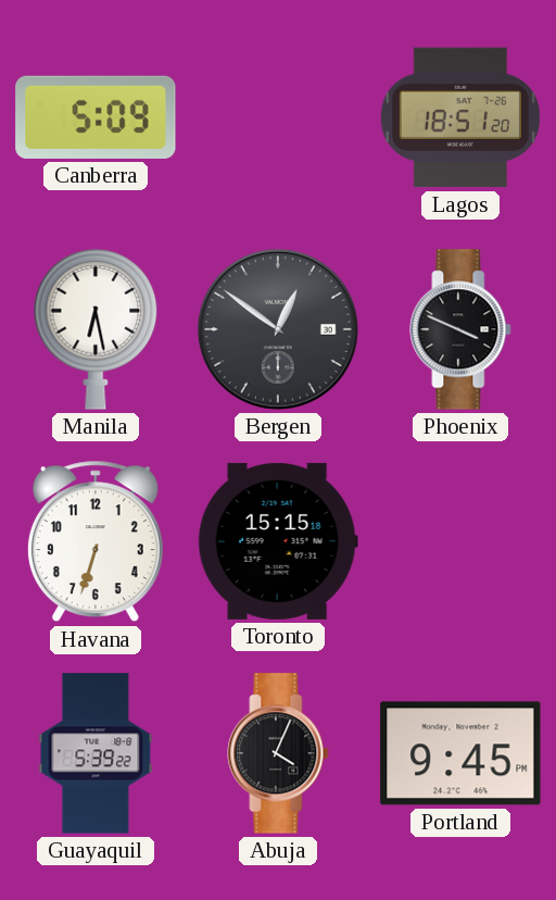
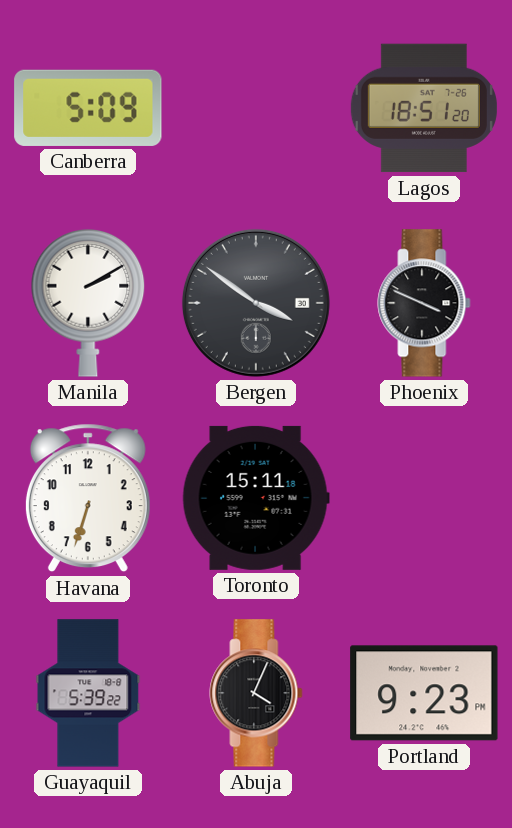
Manila: 6:28 -> 2:10 (88, 303)
Bergen: 12:51 -> 3:51 (256, 303)
Toronto: 15:15 -> 15:11 (256, 498)
Portland: 9:45 -> 9:23 (424, 693)
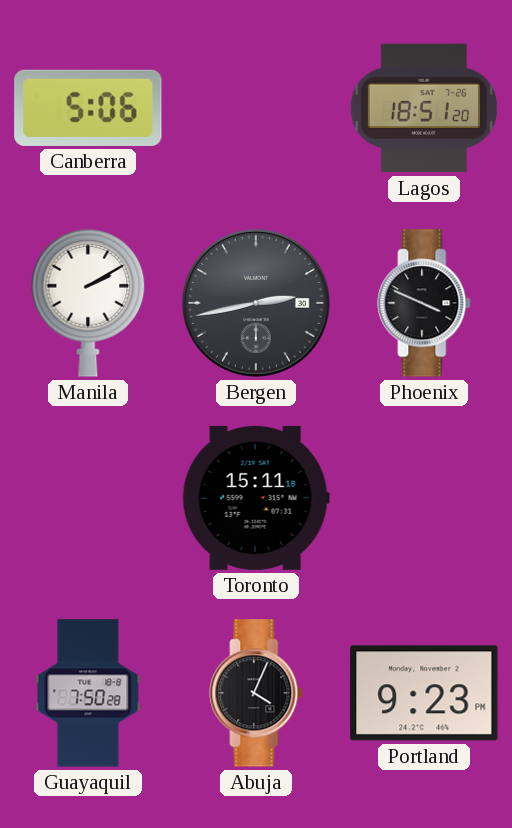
Canberra: 5:09 -> 5:06 (88, 108)
Bergen: 3:51 -> 2:43 (256, 303)
Havana: 6:33 -> none (88, 498)
Guayaquil: 5:39 -> 7:50 (88, 693)
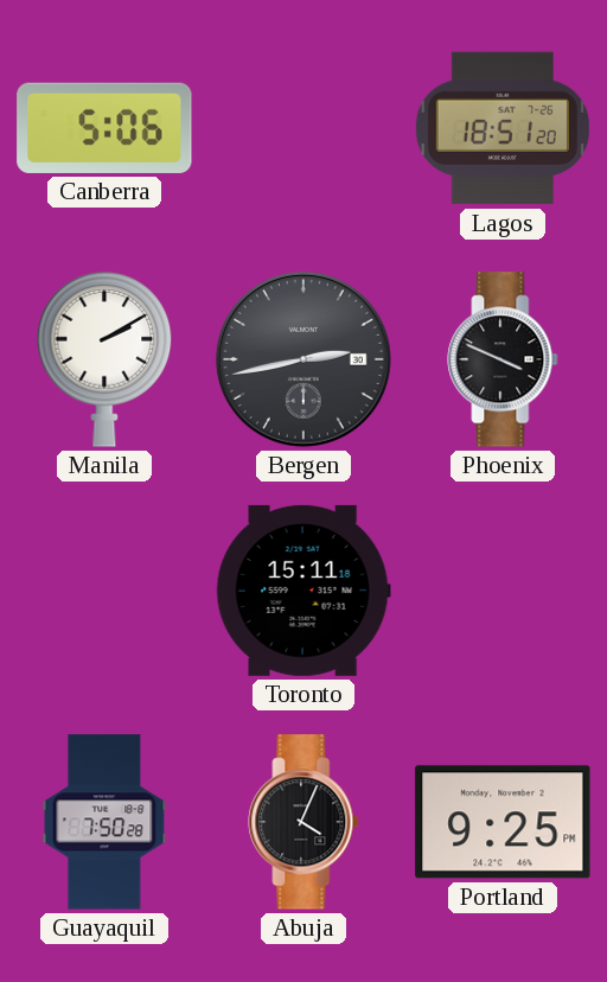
Portland: 9:23 -> 9:25 (503, 822)
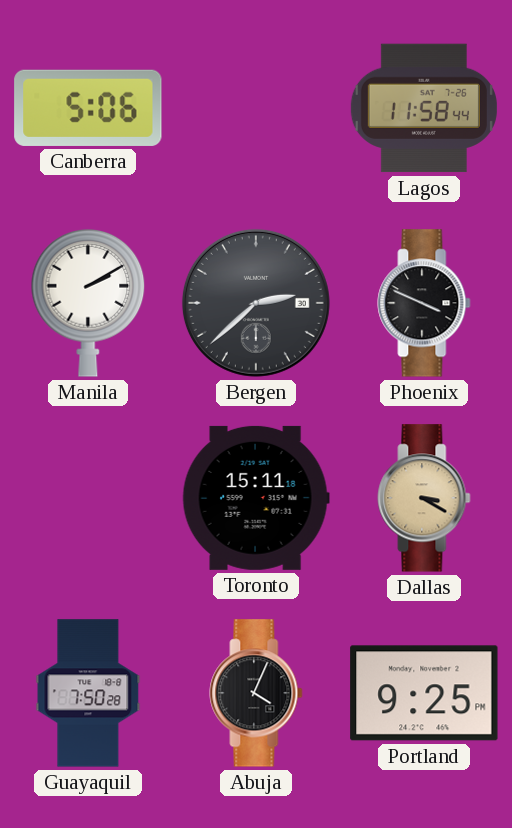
Lagos: 18:51 -> 11:58 (424, 108)
Bergen: 2:43 -> 2:38 (256, 303)
Dallas: none -> 3:20 (424, 498)
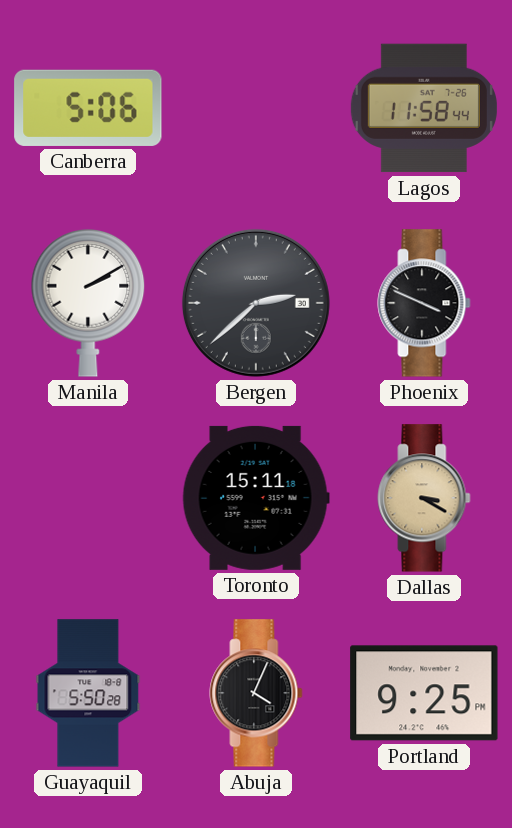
Guayaquil: 7:50 -> 5:50 (88, 693)
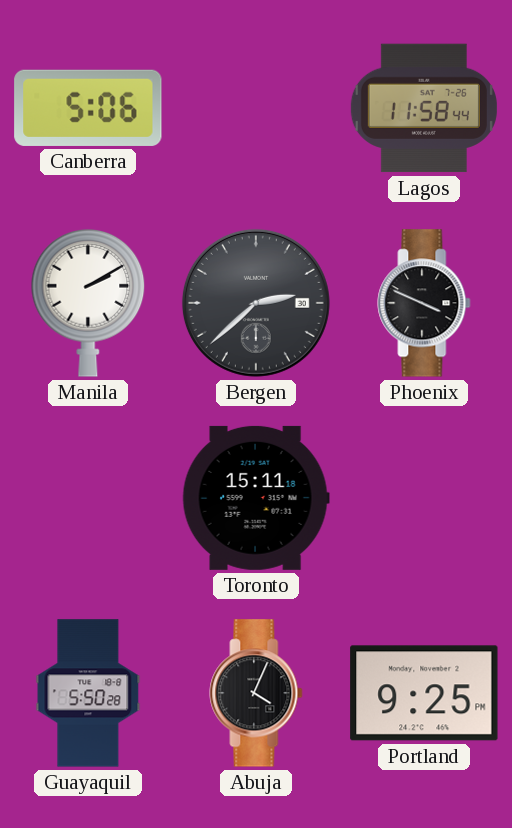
Dallas: 3:20 -> none (424, 498)
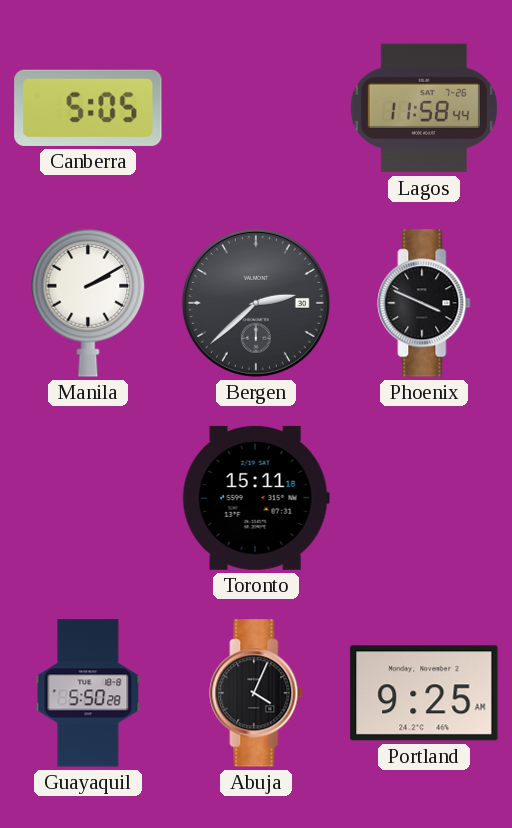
Canberra: 5:06 -> 5:05 (88, 108)
Portland: 9:25 PM -> 9:25 AM (424, 693)
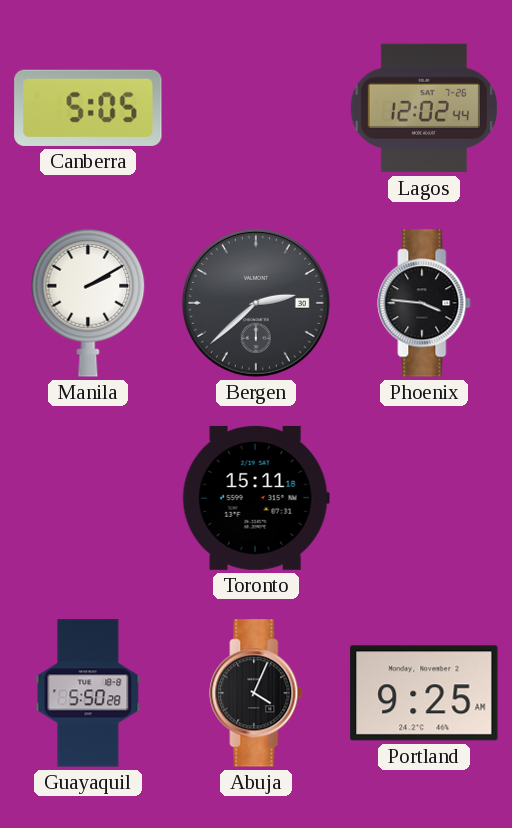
Lagos: 11:58 -> 12:02 (424, 108)
Phoenix: 3:49 -> 3:46 (424, 303)
